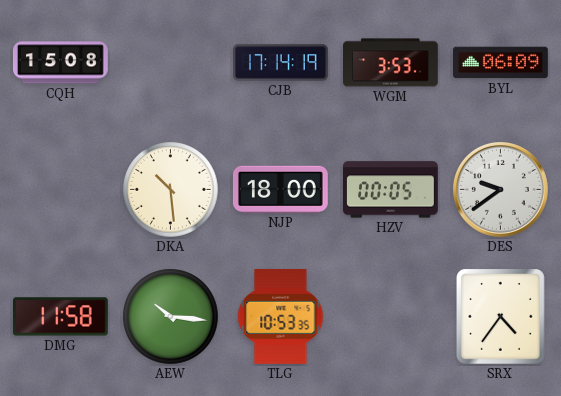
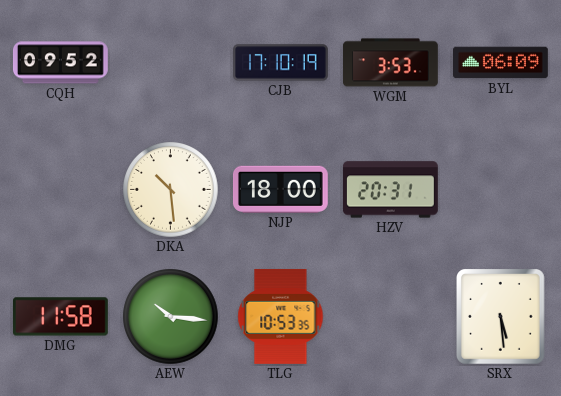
CQH: 15:08 -> 09:52 (60, 63)
CJB: 17:14 -> 17:10 (281, 63)
HZV: 00:05 -> 20:31 (390, 190)
DES: 9:39 -> none (500, 189)
SRX: 4:36 -> 5:29 (501, 317)
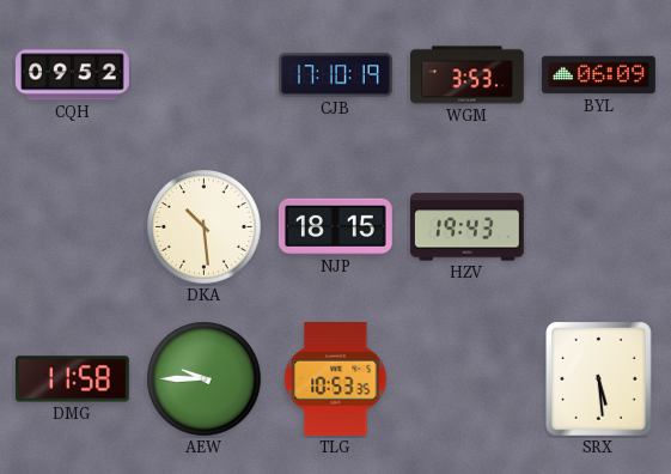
NJP: 18:00 -> 18:15 (335, 226)
HZV: 20:31 -> 19:43 (466, 227)
AEW: 10:16 -> 9:45 (205, 379)
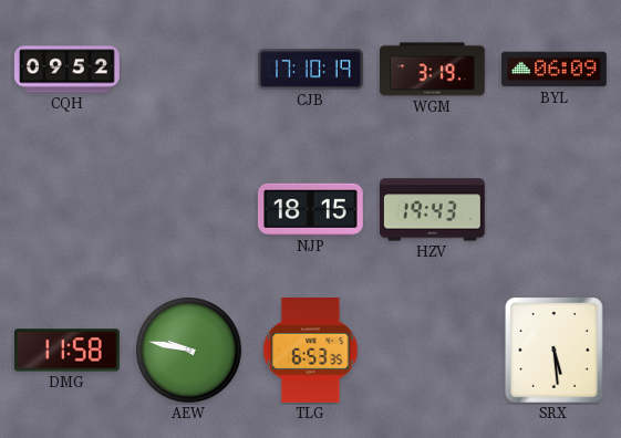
WGM: 3:53 -> 3:19 (433, 70)
DKA: 10:29 -> none (205, 227)
AEW: 9:45 -> 9:47 (189, 351)
TLG: 10:53 -> 6:53 (311, 350)
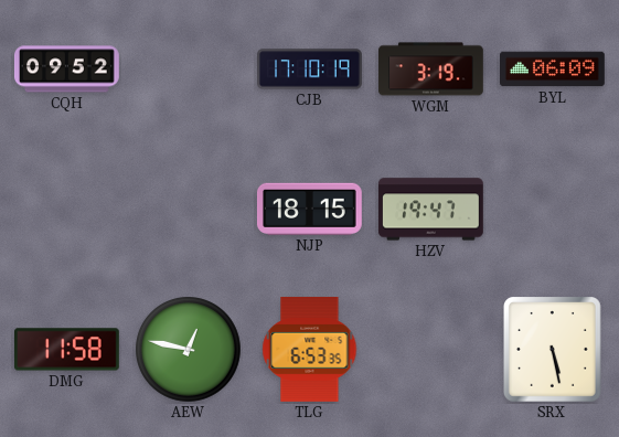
HZV: 19:43 -> 19:47 (430, 210)
AEW: 9:47 -> 12:47 (189, 350)
SRX: 5:29 -> 5:28 (553, 350)
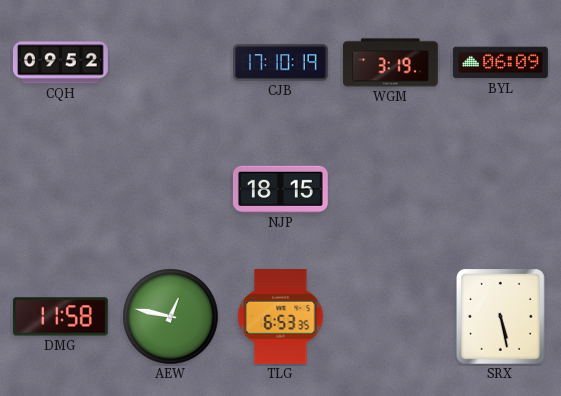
HZV: 19:47 -> none (430, 210)
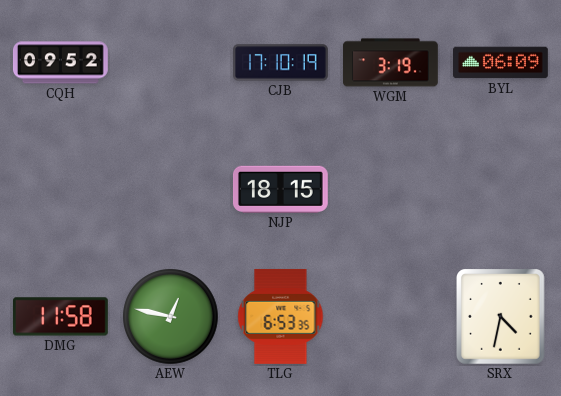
SRX: 5:28 -> 4:32 (501, 317)
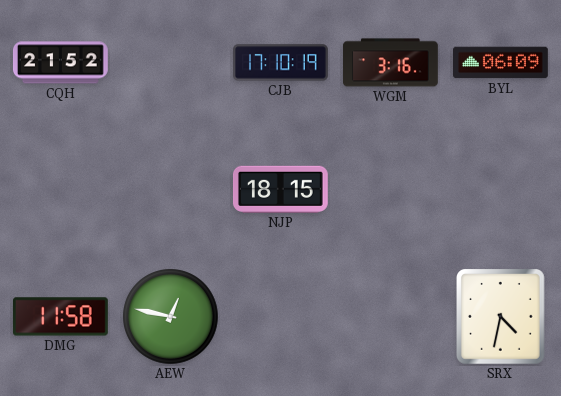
CQH: 09:52 -> 21:52 (60, 63)
WGM: 3:19 -> 3:16 (391, 63)
TLG: 6:53 -> none (281, 316)
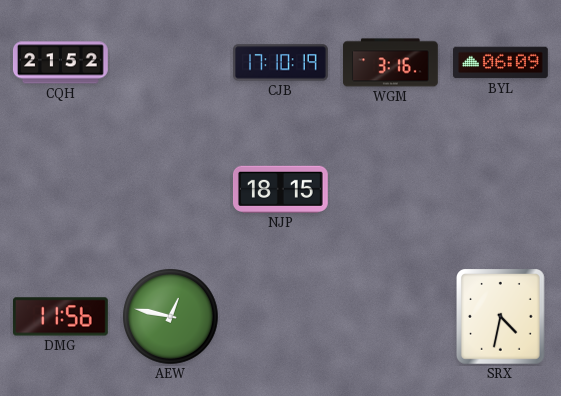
DMG: 11:58 -> 11:56 (60, 317)
